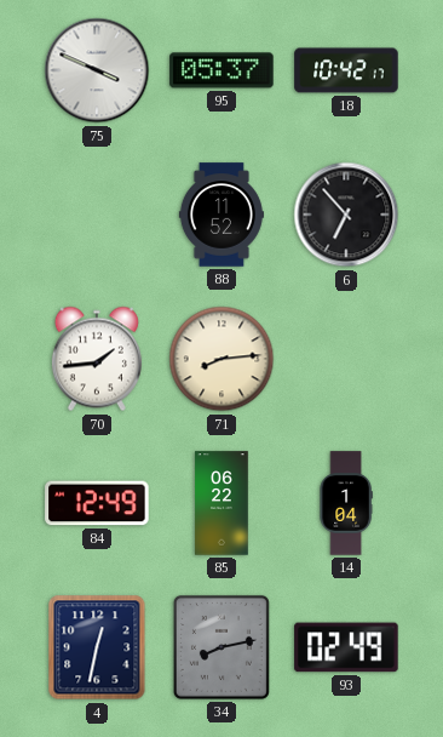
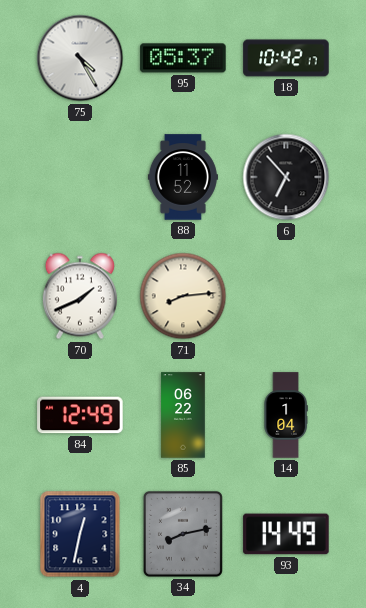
75: 3:49 -> 4:25 (80, 58)
70: 1:44 -> 1:41 (80, 296)
93: 02:49 -> 14:49 (286, 534)
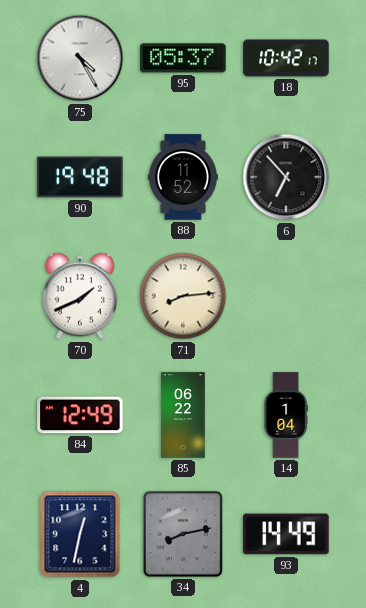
90: none -> 19:48 (80, 177)
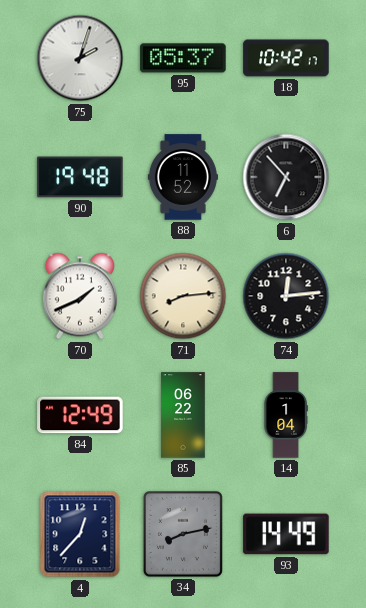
75: 4:25 -> 2:03 (80, 58)
74: none -> 12:14 (286, 296)
4: 12:32 -> 12:37 (80, 534)
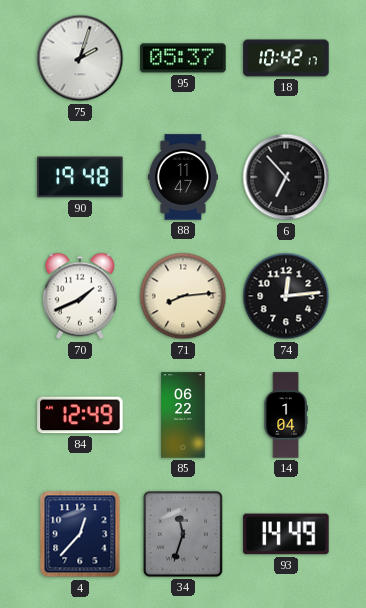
88: 11:52 -> 11:47 (183, 177)
34: 8:13 -> 11:33 (183, 534)
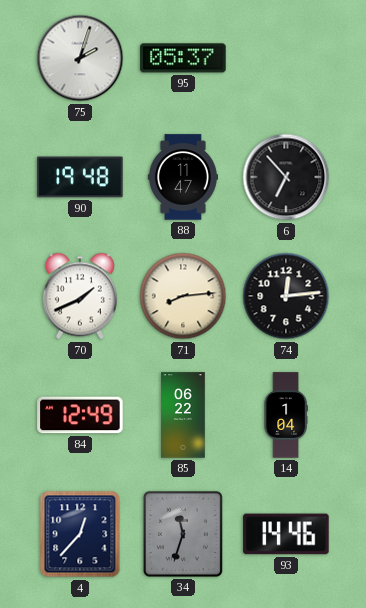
18: 10:42 -> none (286, 58)
93: 14:49 -> 14:46 (286, 534)
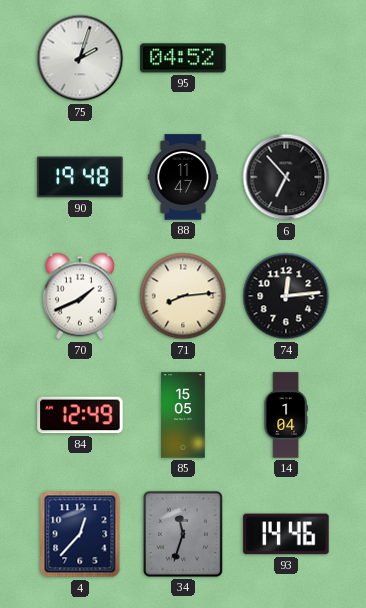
95: 05:37 -> 04:52 (183, 58)
85: 06:22 -> 15:05 (183, 415)
